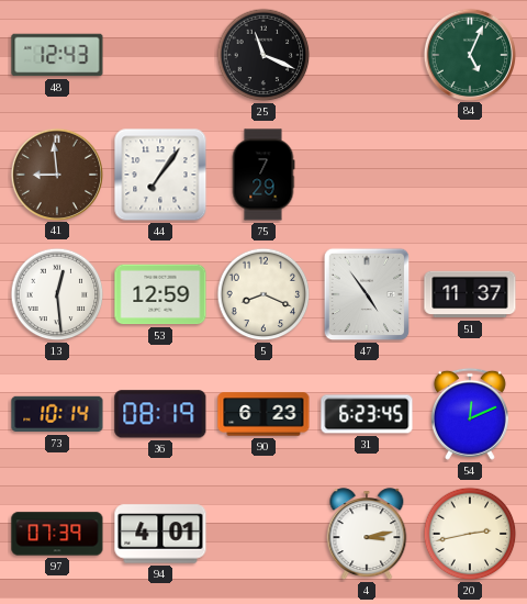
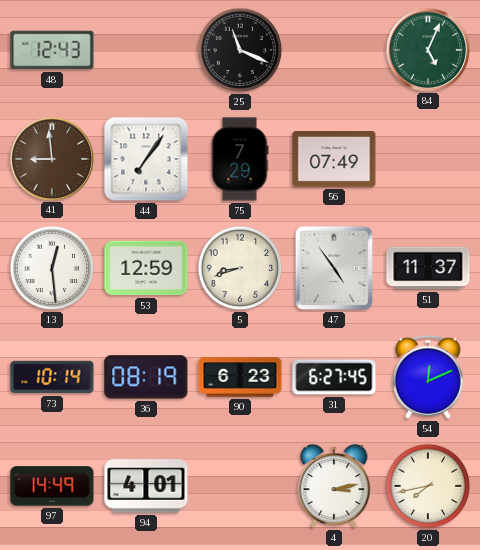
56: none -> 07:49 (334, 160)
5: 8:19 -> 8:42 (240, 268)
31: 6:23 -> 6:27 (334, 377)
97: 07:39 -> 14:49 (52, 486)
20: 2:43 -> 7:43 (428, 486)
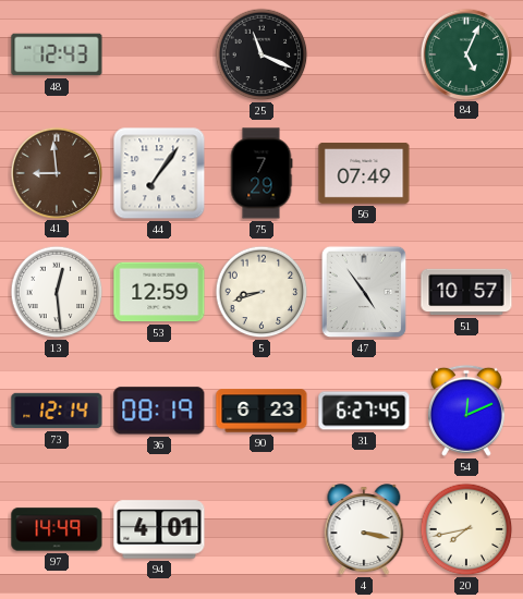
51: 11:37 -> 10:57 (466, 292)
73: 10:14 -> 12:14 (57, 411)
4: 3:13 -> 3:17 (364, 530)
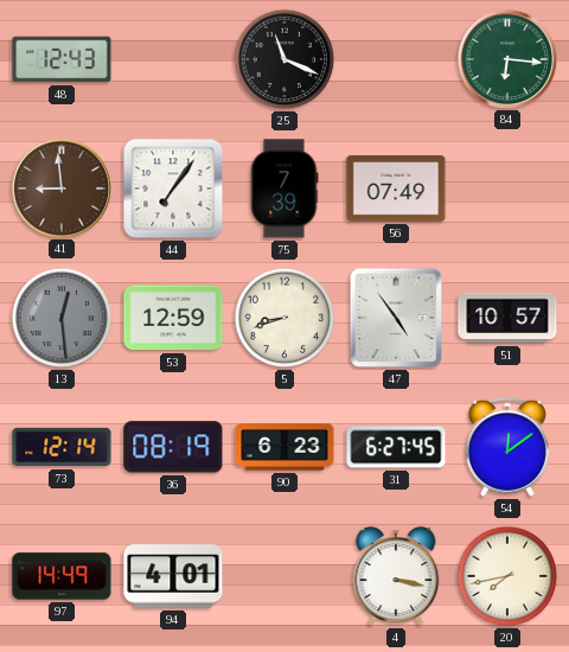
84: 5:04 -> 6:16 (506, 58)
75: 7:29 -> 7:39 (284, 188)
13 dial: white -> grey (62, 318)
54: 12:11 -> 12:09 (507, 447)
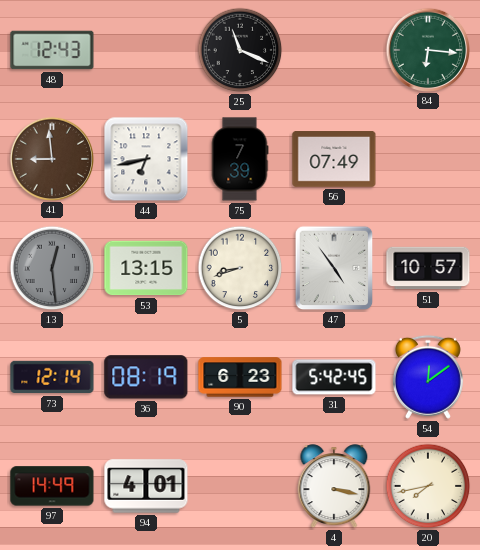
44: 7:06 -> 6:43 (146, 159)
53: 12:59 -> 13:15 (146, 268)
31: 6:27 -> 5:42 (334, 377)
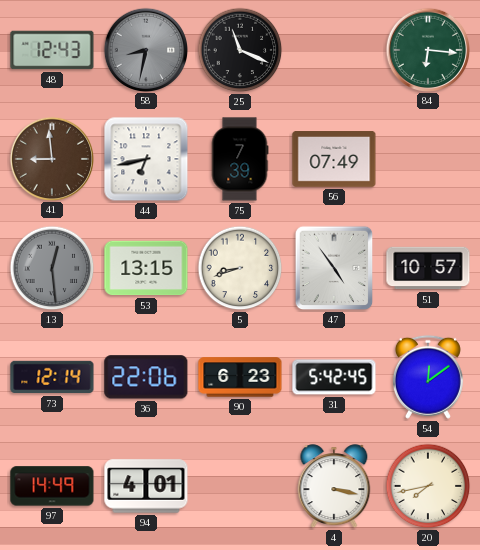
58: none -> 8:32 (145, 49)
36: 08:19 -> 22:06 (146, 377)
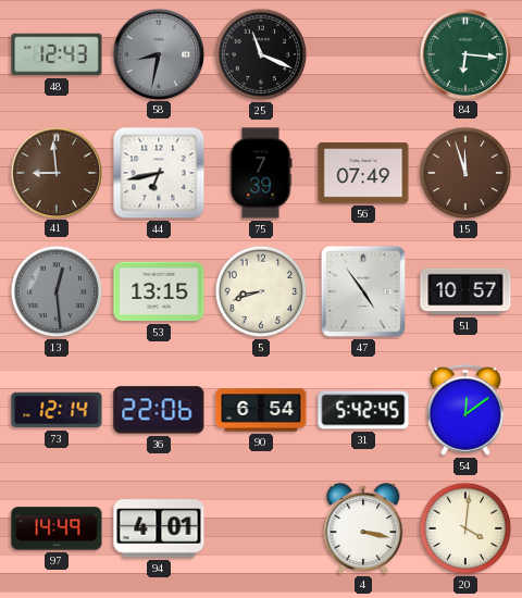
15: none -> 11:57 (465, 173)
90: 6:23 -> 6:54 (261, 410)
20: 7:43 -> 4:01 (465, 528)
